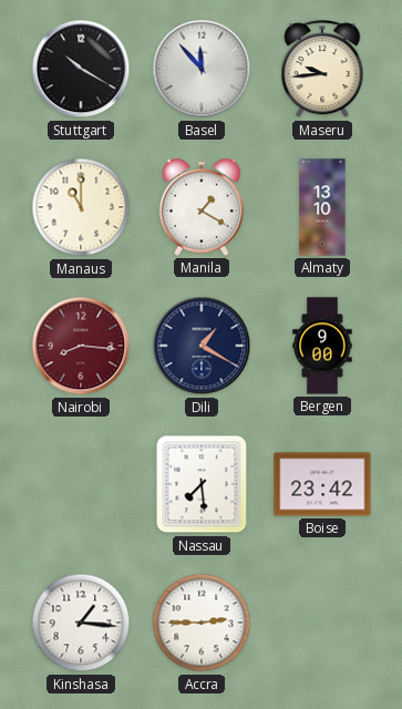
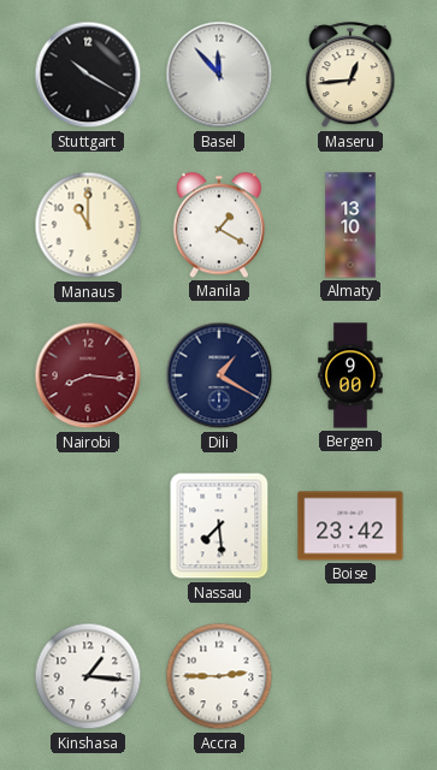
Maseru: 9:44 -> 12:44 (350, 76)
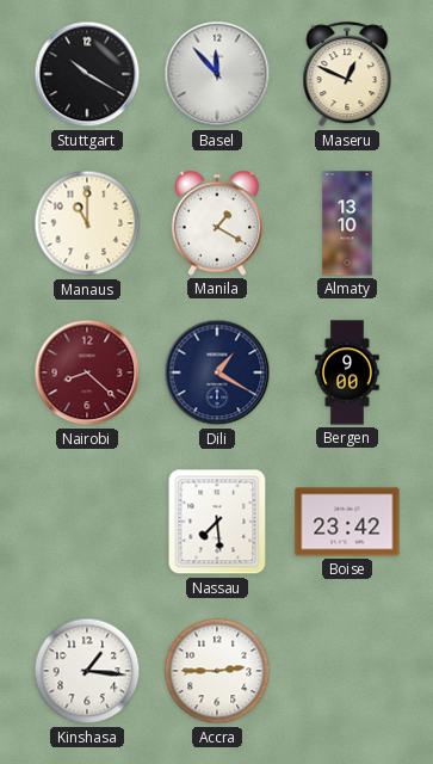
Maseru: 12:44 -> 12:49 (347, 75)
Nairobi: 8:16 -> 8:22 (87, 372)
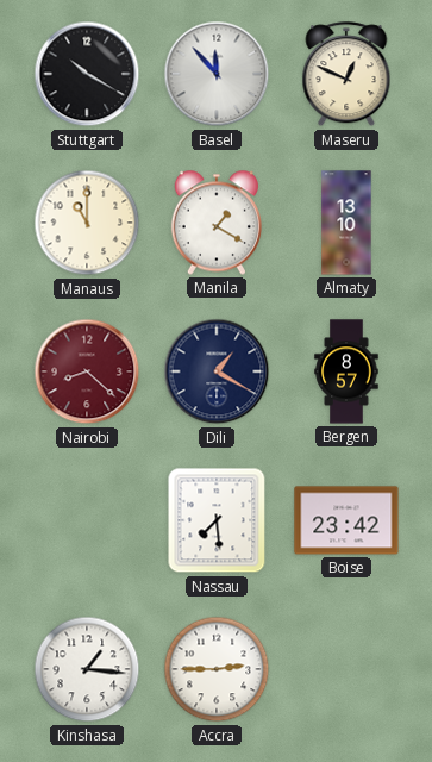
Bergen: 9:00 -> 8:57 (346, 371)
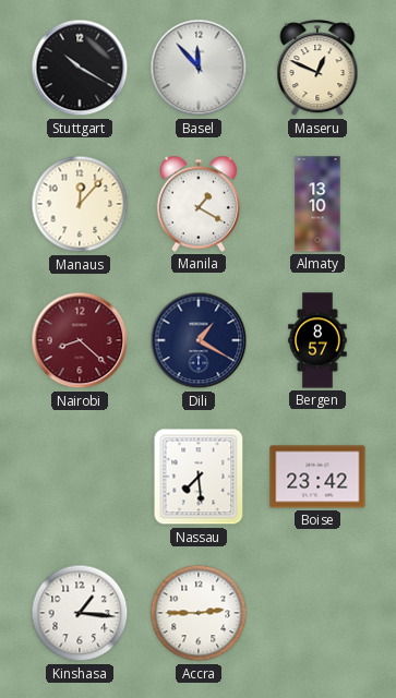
Manaus: 11:00 -> 12:07 (80, 204)
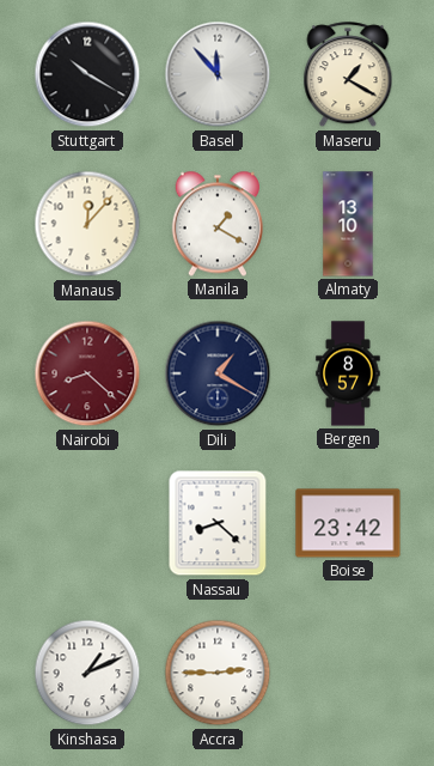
Maseru: 12:49 -> 1:20 (348, 75)
Nassau: 7:29 -> 8:22 (218, 523)
Kinshasa: 1:16 -> 1:11 (87, 673)
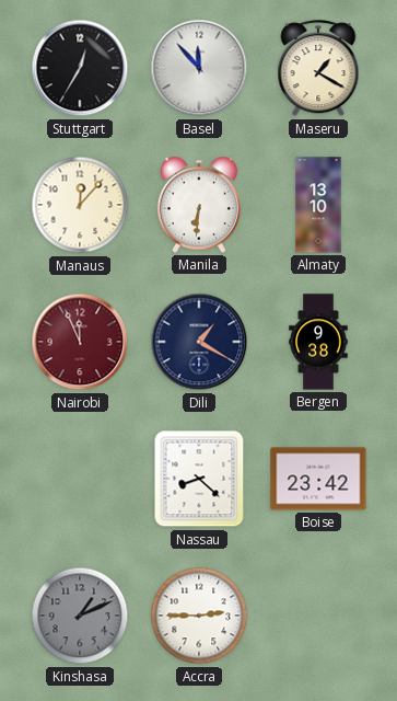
Stuttgart: 10:20 -> 12:35 (80, 68)
Manila: 1:20 -> 6:31 (198, 205)
Nairobi: 8:22 -> 11:56 (80, 342)
Bergen: 8:57 -> 9:38 (318, 342)
Kinshasa dial: white -> grey (80, 616)
